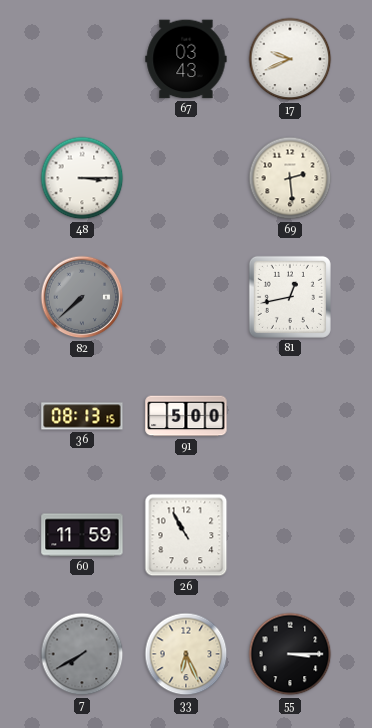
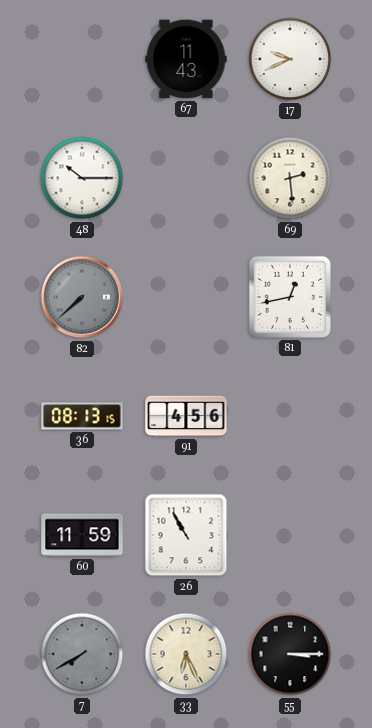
67: 03:43 -> 11:43 (186, 59)
48: 3:15 -> 10:15 (82, 178)
91: 5:00 -> 4:56 (186, 416)
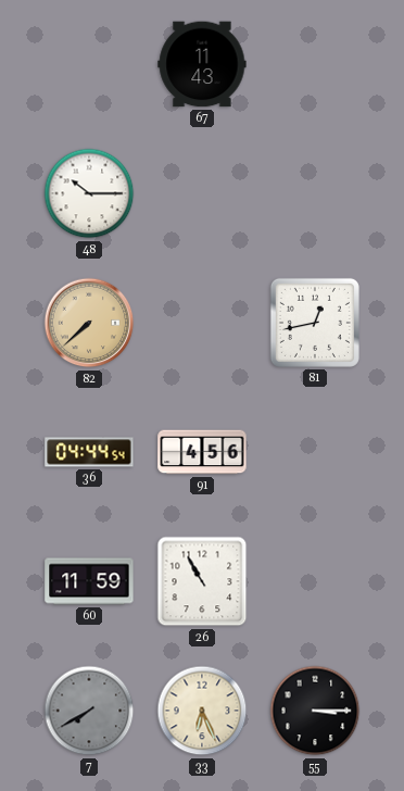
17: 9:41 -> none (290, 59)
69: 2:29 -> none (290, 178)
82 dial: grey -> champagne (89, 323)
36: 08:13 -> 04:44 (89, 452)
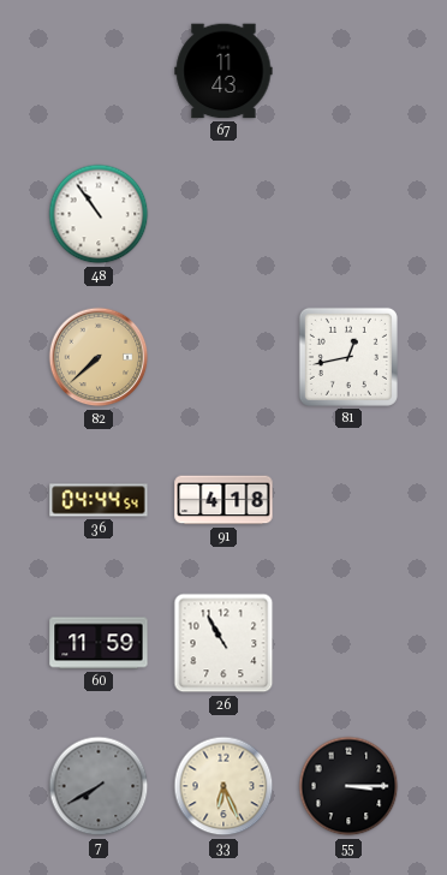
48: 10:15 -> 10:54 (99, 214)
91: 4:56 -> 4:18 (223, 500)
